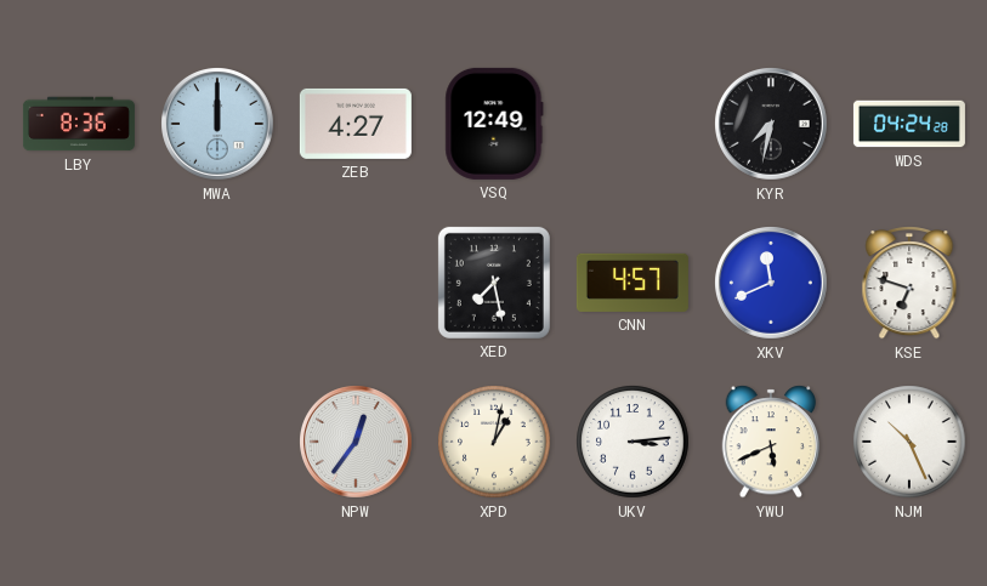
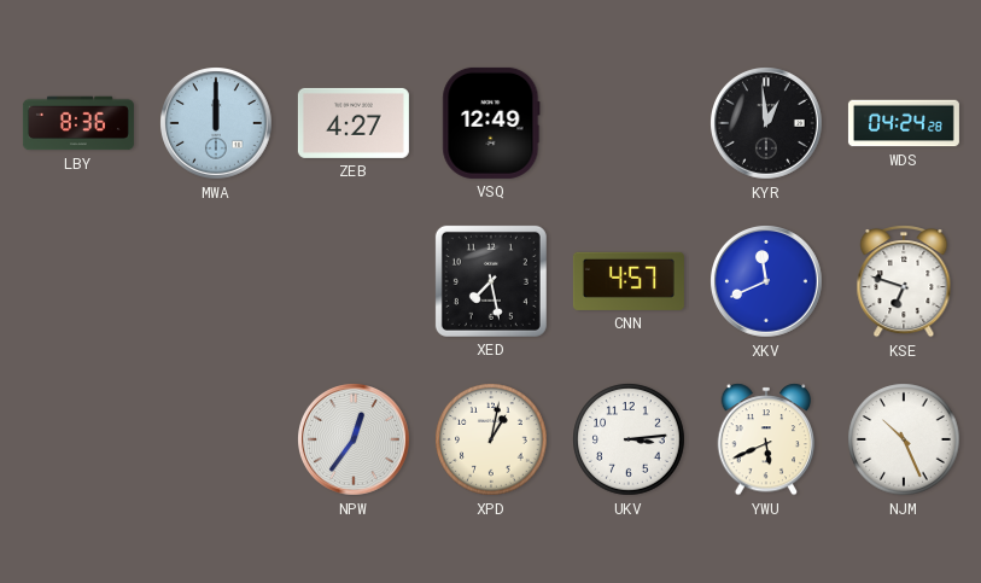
KYR: 7:32 -> 12:59 (767, 124)
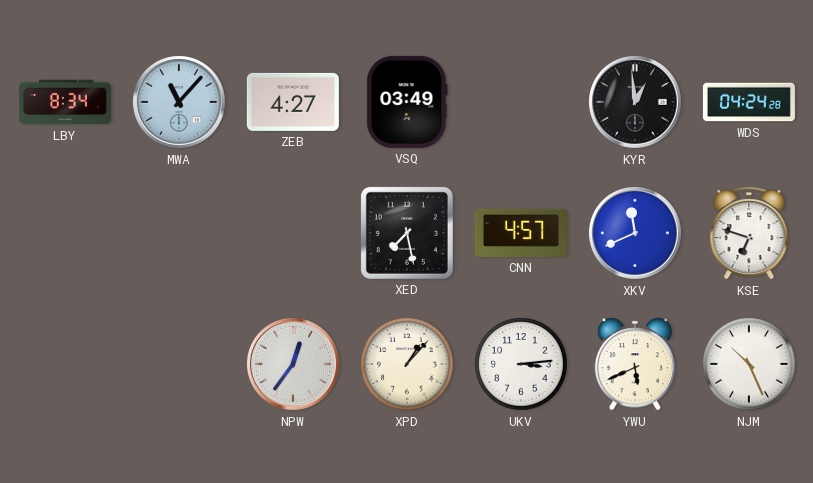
LBY: 8:36 -> 8:34 (65, 102)
MWA: 12:00 -> 11:07 (180, 103)
VSQ: 12:49 -> 03:49 (407, 102)
XPD: 1:02 -> 1:07 (407, 364)
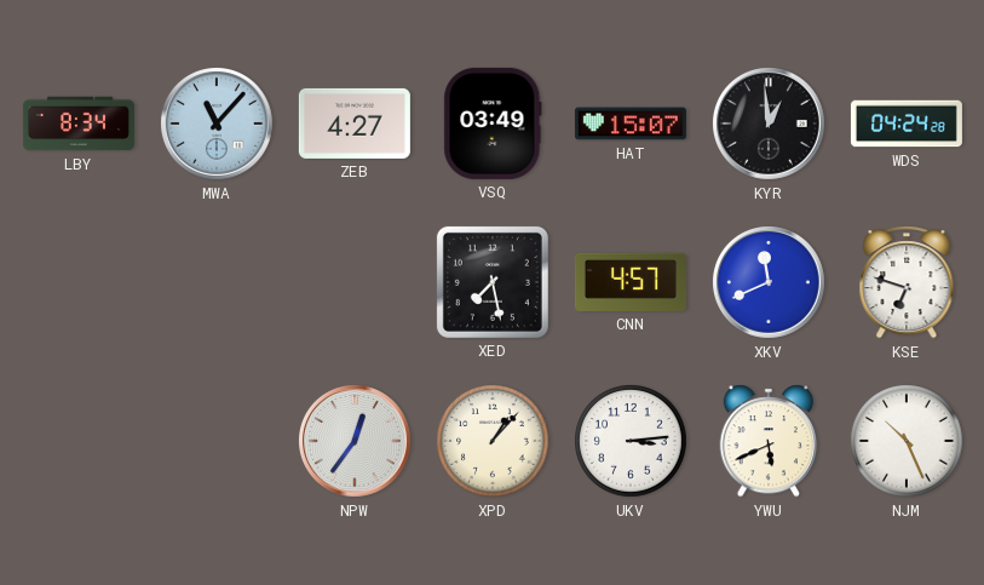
HAT: none -> 15:07 (631, 124)
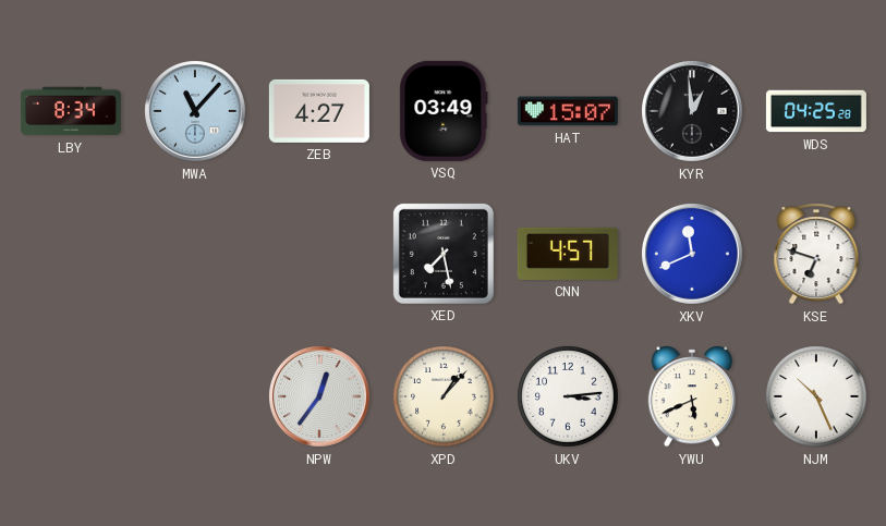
WDS: 04:24 -> 04:25 (816, 111)
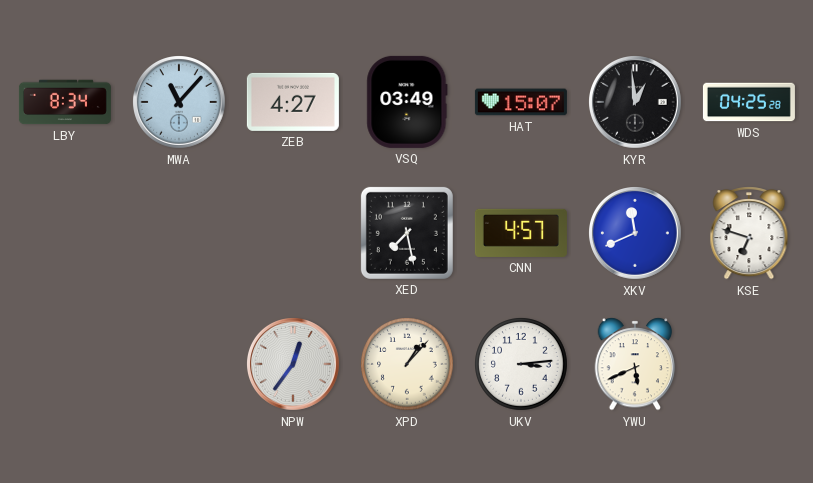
NJM: 10:26 -> none (816, 396)
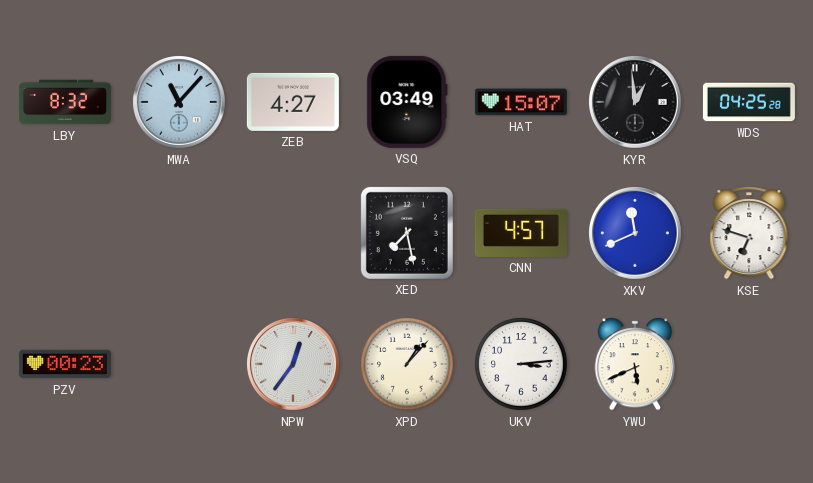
LBY: 8:34 -> 8:32 (65, 102)
PZV: none -> 00:23 (65, 364)
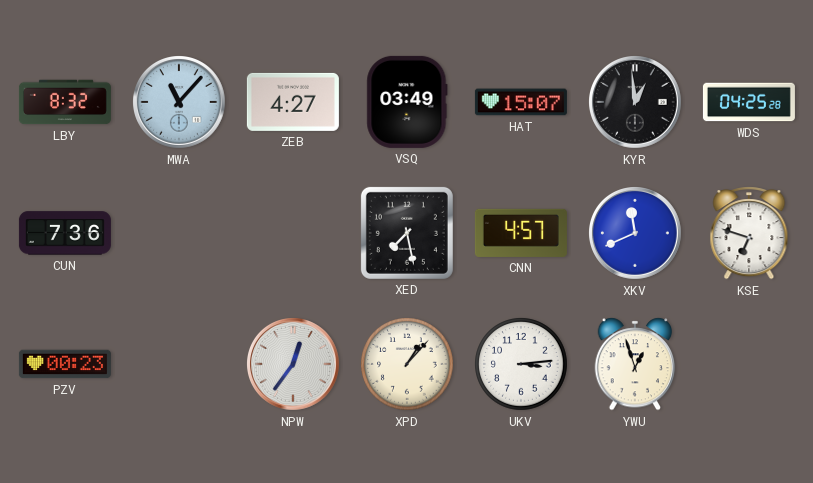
CUN: none -> 7:36 (65, 233)
YWU: 5:41 -> 12:57 (635, 364)
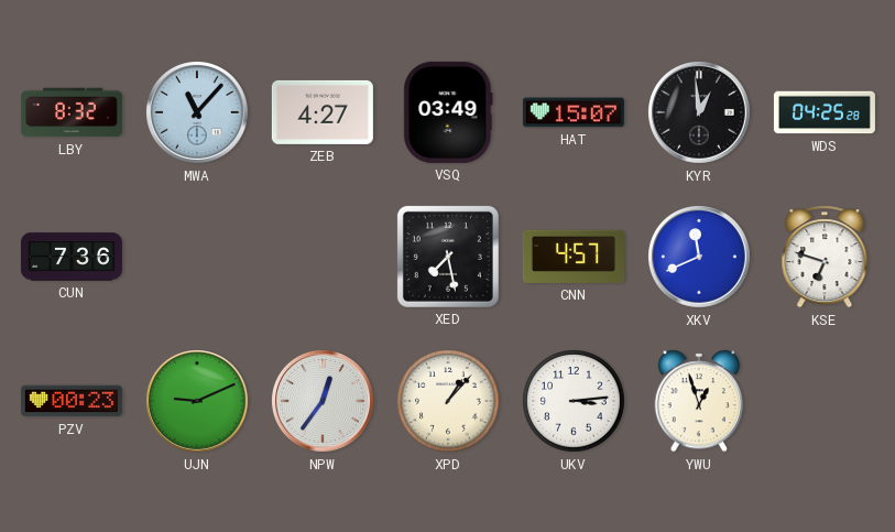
UJN: none -> 9:11 (198, 402)
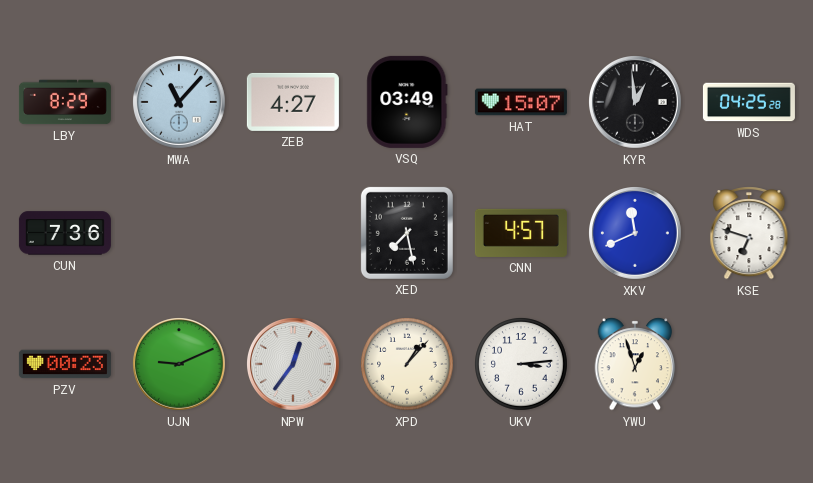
LBY: 8:32 -> 8:29 (65, 102)
